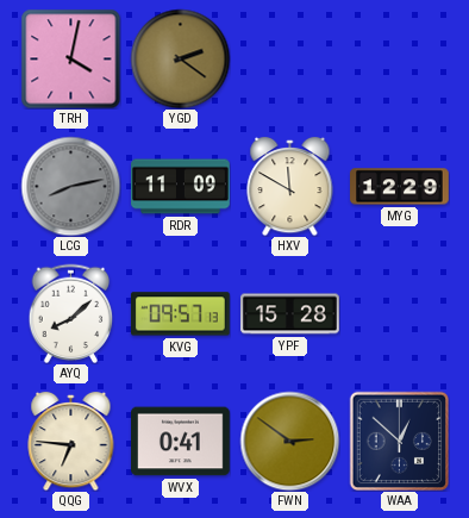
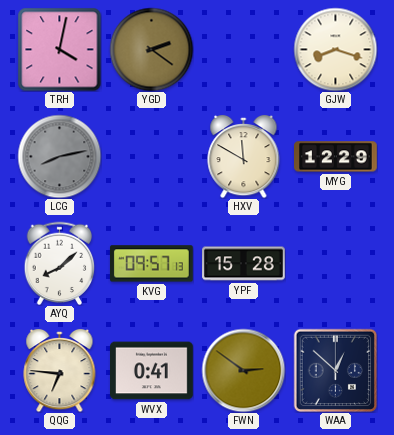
GJW: none -> 8:18 (335, 49)
RDR: 11:09 -> none (181, 187)
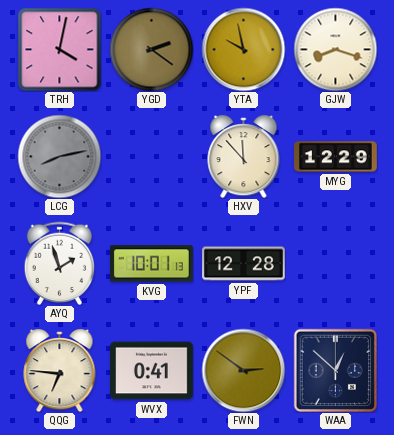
YTA: none -> 9:58 (243, 49)
HXV: 11:50 -> 11:53 (244, 156)
AYQ: 8:08 -> 1:57 (60, 263)
KVG: 09:57 -> 10:01 (151, 264)
YPF: 15:28 -> 12:28 (244, 264)
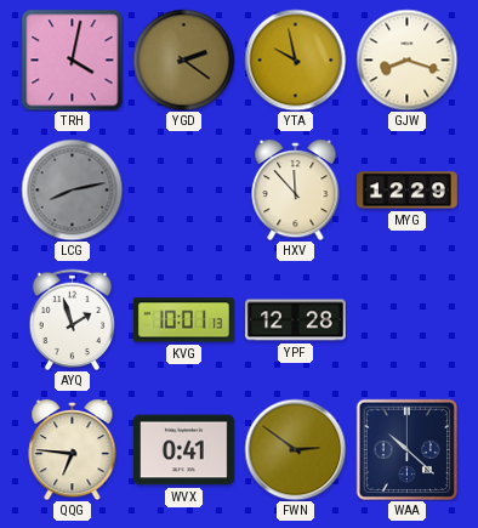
WAA: 12:52 -> 10:22 (406, 449)
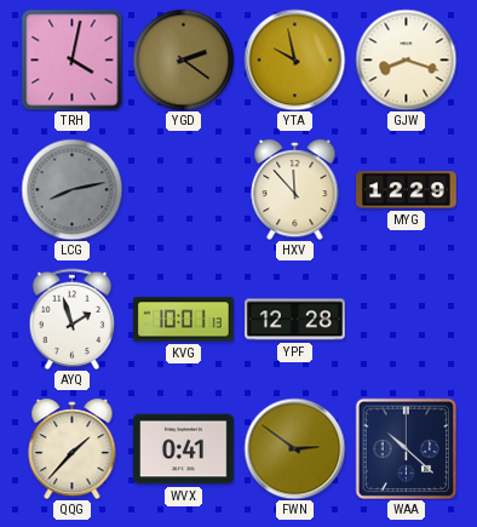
QQG: 6:46 -> 1:37 (73, 448)
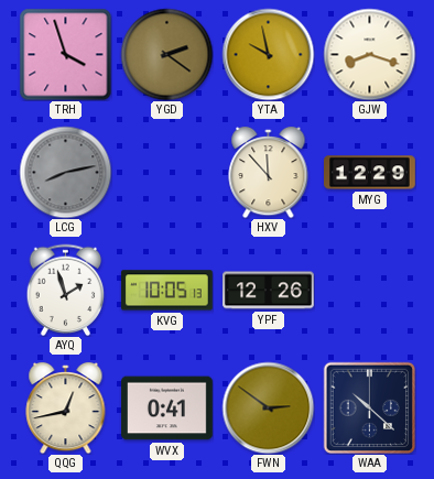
TRH: 4:02 -> 3:57 (65, 54)
KVG: 10:01 -> 10:05 (166, 291)
YPF: 12:28 -> 12:26 (269, 291)
QQG: 1:37 -> 12:43 (66, 407)
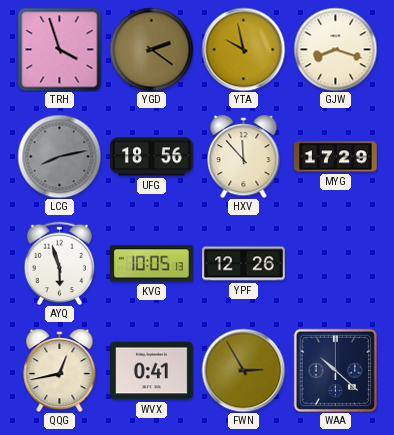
UFG: none -> 18:56 (152, 157)
MYG: 12:29 -> 17:29 (336, 157)
AYQ: 1:57 -> 5:57 (60, 263)
FWN: 2:51 -> 2:55 (243, 370)
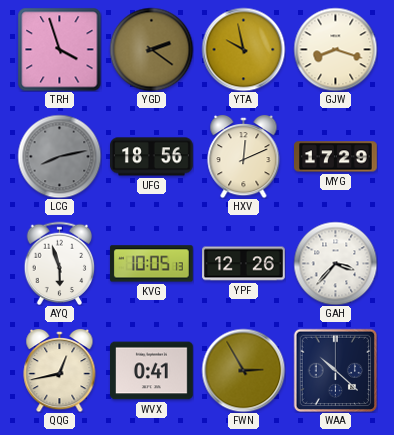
HXV: 11:53 -> 12:11 (244, 156)
GAH: none -> 3:37 (335, 263)
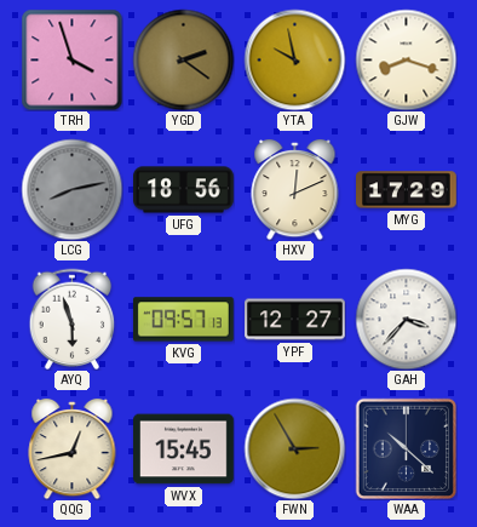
KVG: 10:05 -> 09:57 (183, 320)
YPF: 12:26 -> 12:27 (295, 320)
WVX: 0:41 -> 15:45 (184, 449)
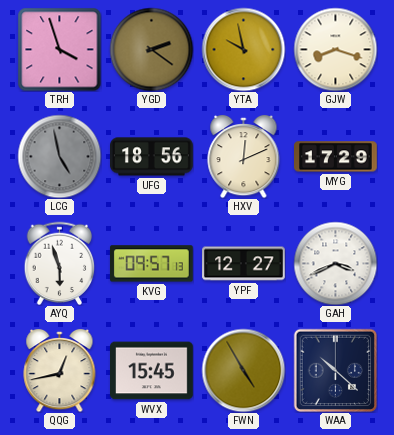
LCG: 8:13 -> 4:58 (59, 156)
GAH: 3:37 -> 3:41 (335, 263)
FWN: 2:55 -> 4:55 (243, 370)
